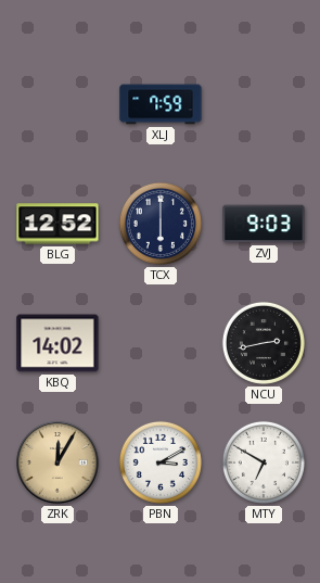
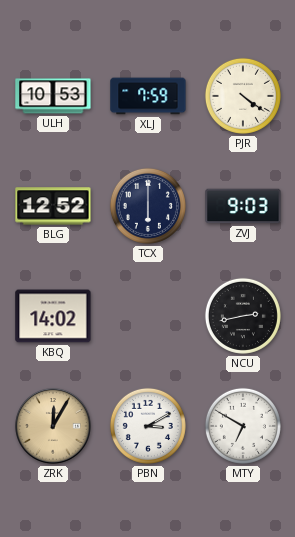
ULH: none -> 10:53 (53, 96)
PJR: none -> 4:21 (243, 96)
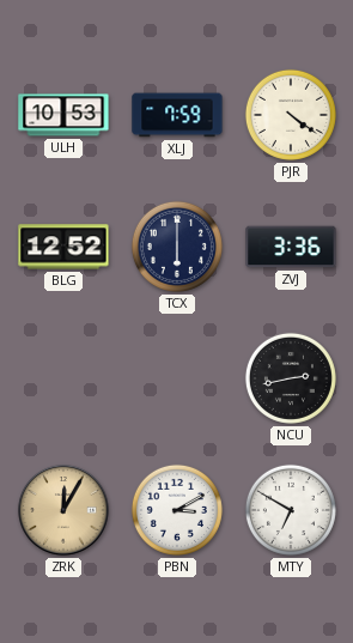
ZVJ: 9:03 -> 3:36 (291, 247)
KBQ: 14:02 -> none (53, 316)
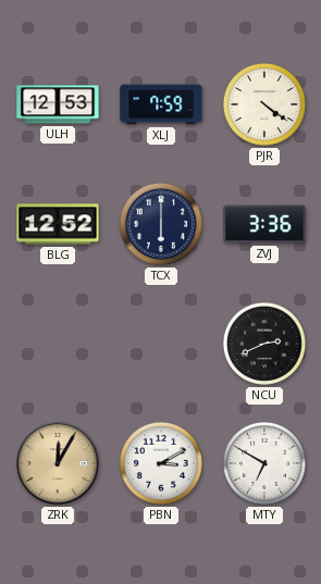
ULH: 10:53 -> 12:53 (58, 104)
NCU: 2:43 -> 2:41 (264, 344)
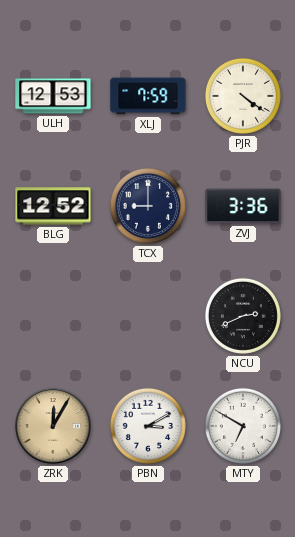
TCX: 6:00 -> 9:00 (148, 206)
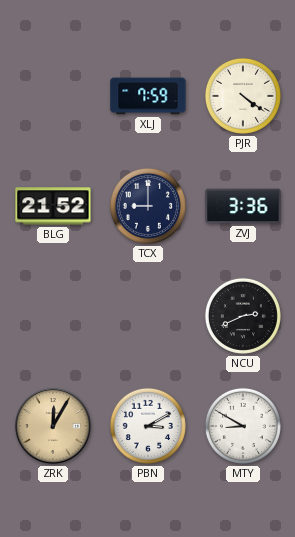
ULH: 12:53 -> none (53, 96)
BLG: 12:52 -> 21:52 (53, 206)
MTY: 6:50 -> 8:50 (243, 426)
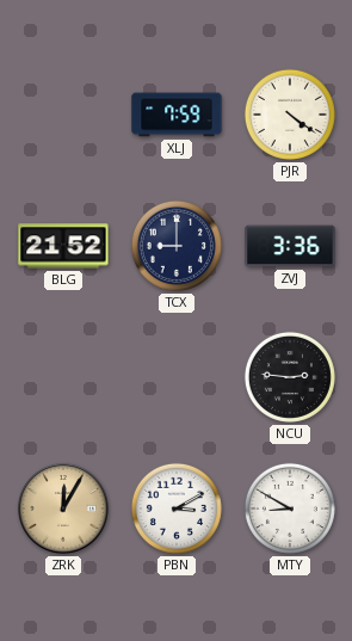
NCU: 2:41 -> 2:46 (290, 377)
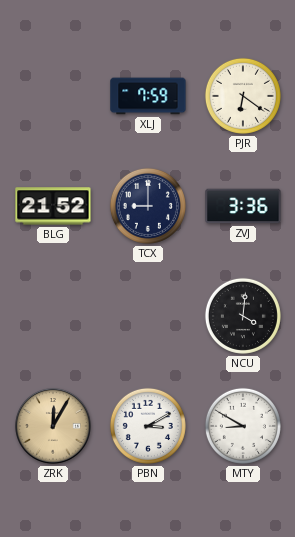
PJR: 4:21 -> 6:21 (243, 96)
NCU: 2:46 -> 4:01 (243, 316)
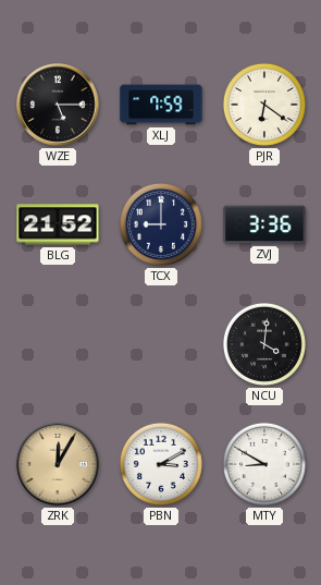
WZE: none -> 5:15 (58, 105)
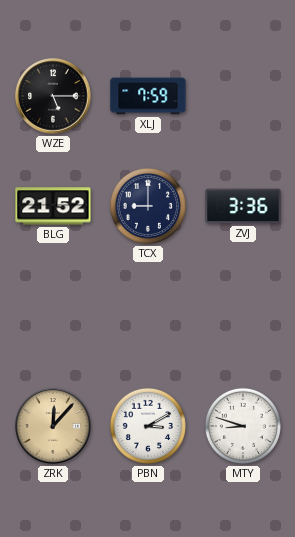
PJR: 6:21 -> none (264, 105)
NCU: 4:01 -> none (264, 344)
ZRK: 12:05 -> 12:07 (53, 426)
MTY: 8:50 -> 8:48 (243, 426)
